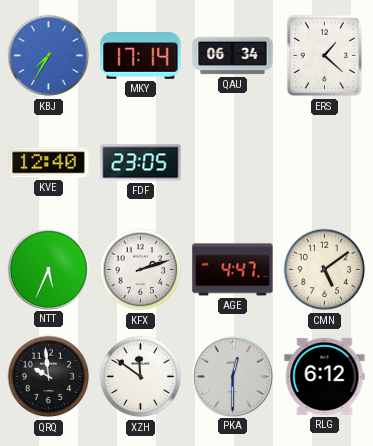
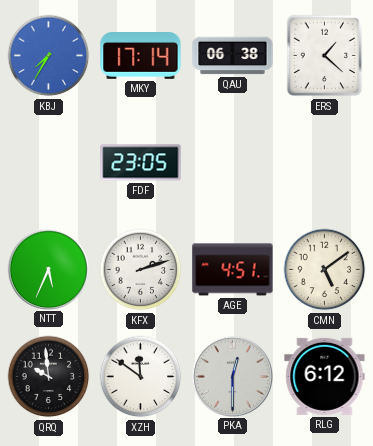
QAU: 06:34 -> 06:38 (233, 56)
KVE: 12:40 -> none (49, 163)
AGE: 4:47 -> 4:51 (233, 270)
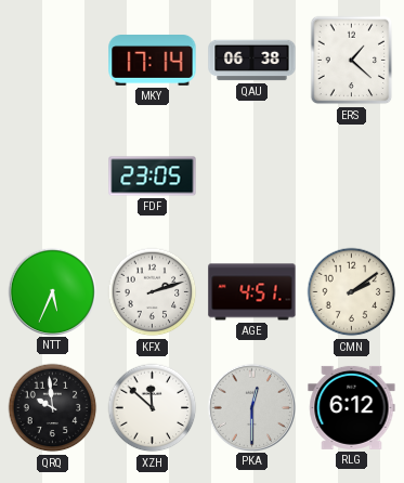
KBJ: 7:35 -> none (49, 56)
CMN: 5:09 -> 2:09 (352, 292)
XZH: 11:51 -> 11:52 (153, 408)
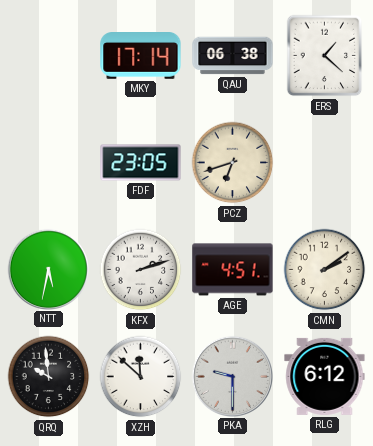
PCZ: none -> 6:42 (233, 163)
NTT: 5:34 -> 5:32 (48, 269)
PKA: 12:30 -> 9:30 (232, 376)
